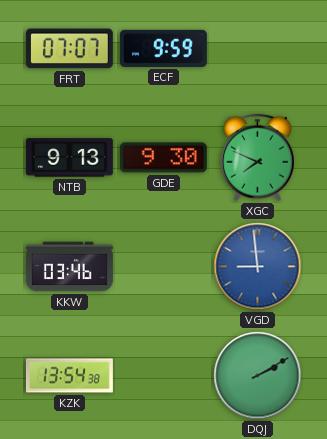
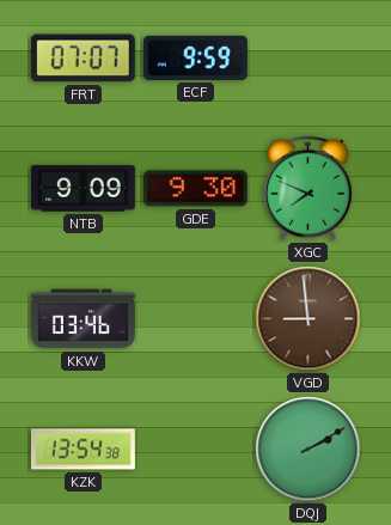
NTB: 9:13 -> 9:09 (83, 189)
VGD dial: blue -> brown (308, 319)
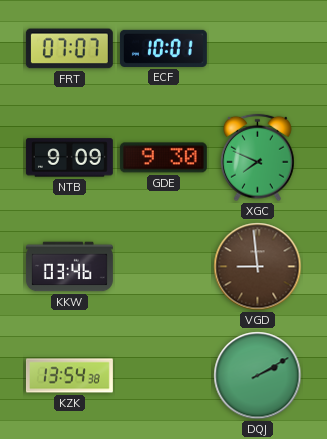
ECF: 9:59 -> 10:01 (163, 48)
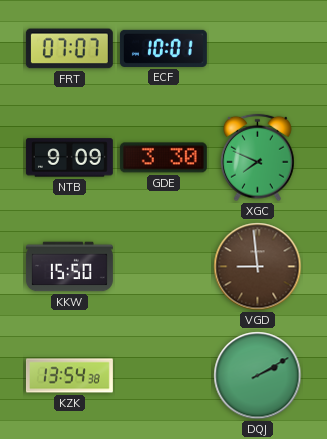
GDE: 9:30 -> 3:30 (163, 158)
KKW: 03:46 -> 15:50 (69, 267)
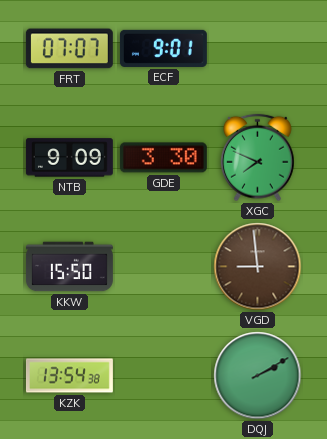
ECF: 10:01 -> 9:01 (163, 48)
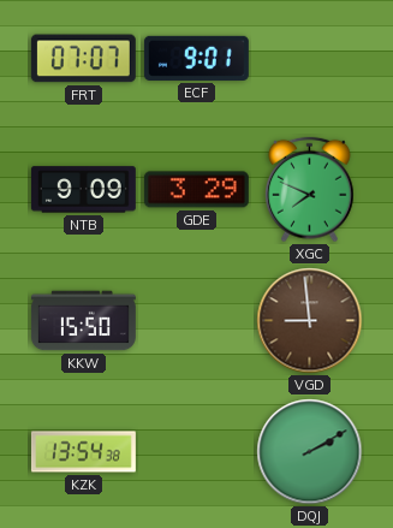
GDE: 3:30 -> 3:29 (196, 190)
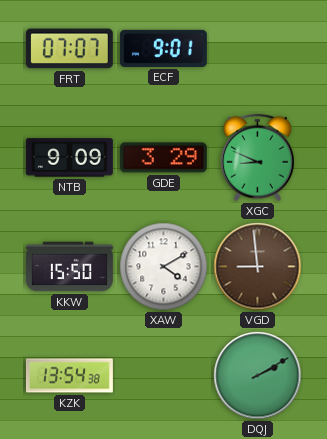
XGC: 7:49 -> 8:49 (258, 158)
XAW: none -> 4:10 (164, 267)
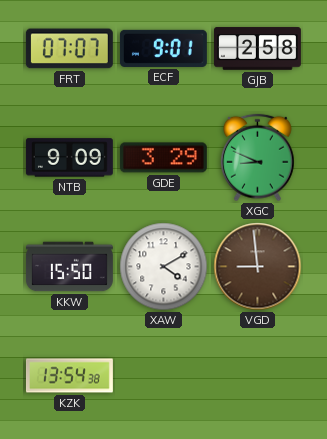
GJB: none -> 2:58 (257, 49)
DQJ: 2:10 -> none (258, 376)
